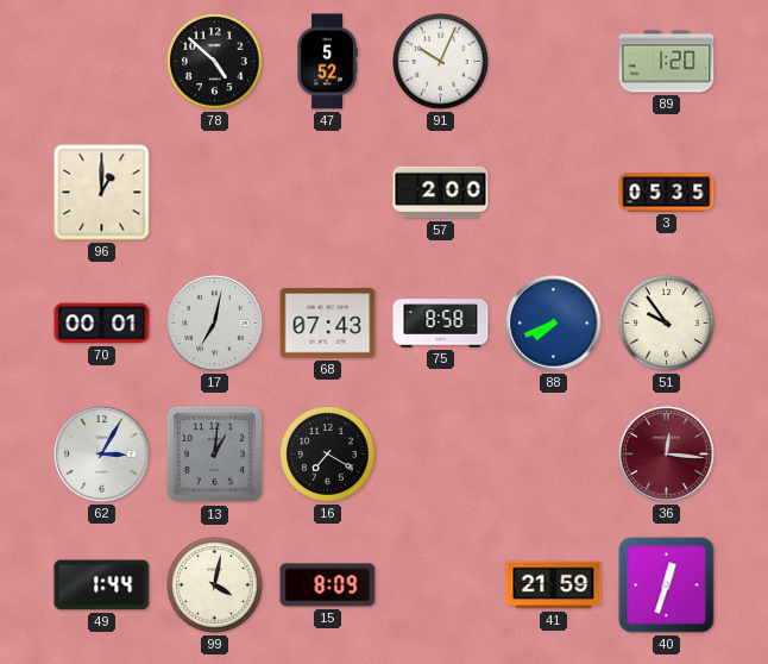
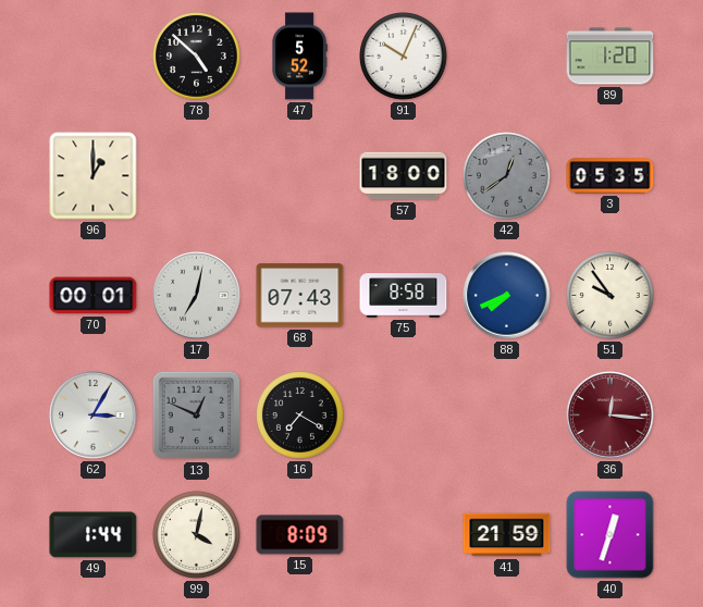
57: 2:00 -> 18:00 (404, 176)
42: none -> 12:39 (507, 176)
13: 1:01 -> 12:49 (197, 416)
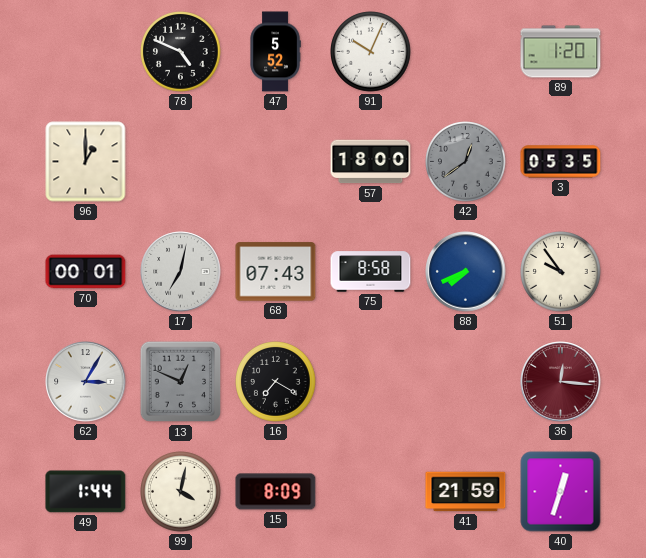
78: 4:52 -> 4:49 (181, 52)
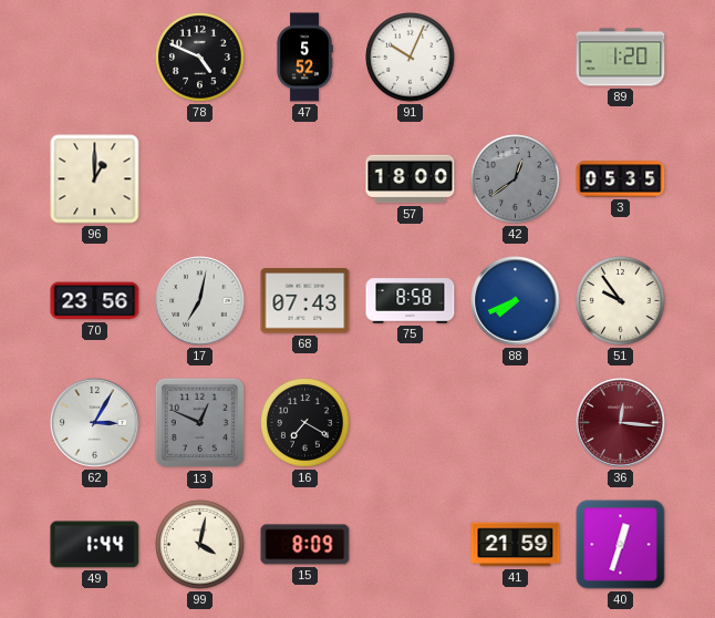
70: 00:01 -> 23:56 (95, 301)
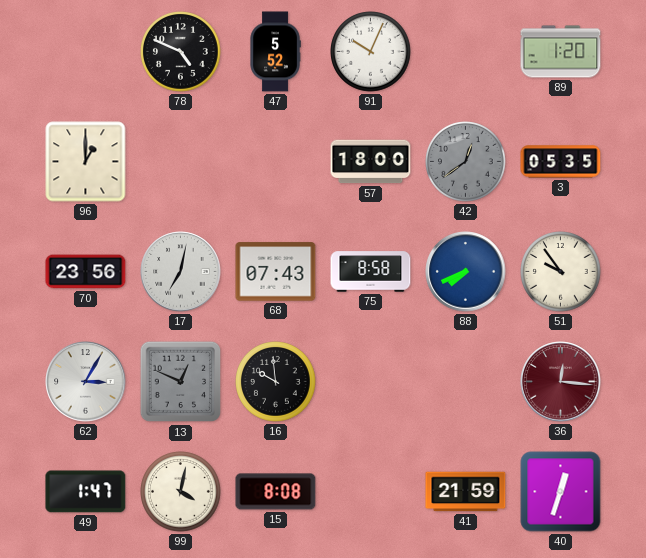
16: 7:20 -> 9:59 (276, 382)
49: 1:44 -> 1:47 (86, 492)
15: 8:09 -> 8:08 (276, 492)
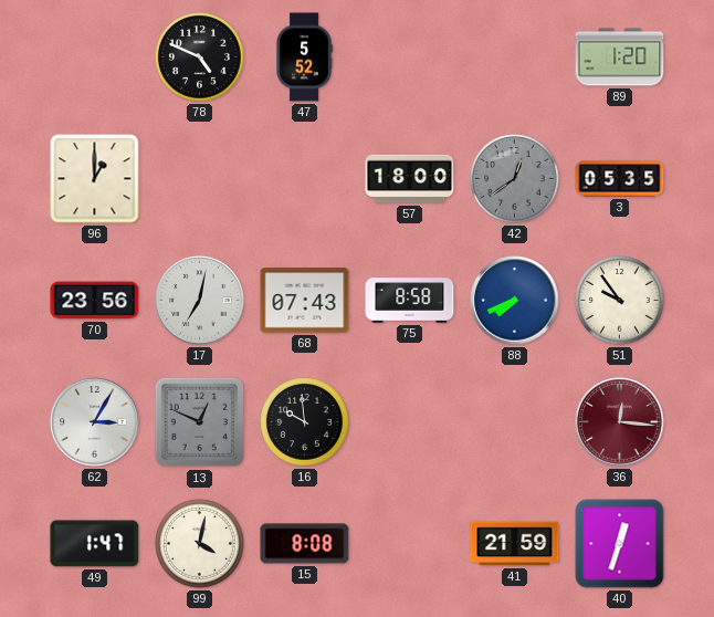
91: 10:04 -> none (371, 52)
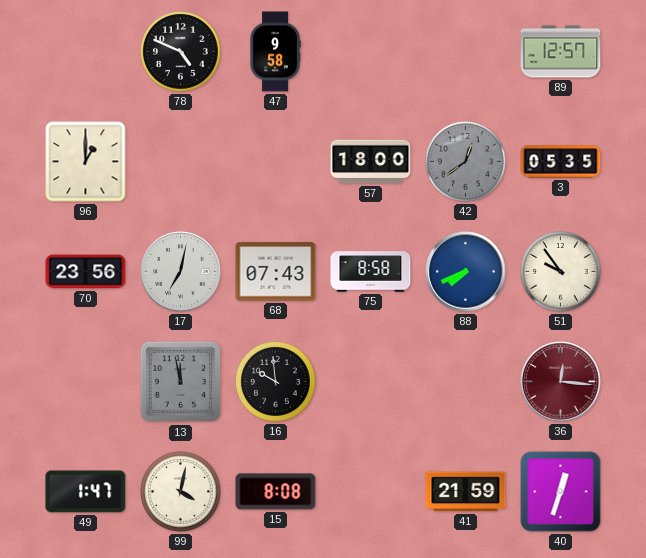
47: 5:52 -> 9:58 (275, 52)
89: 1:20 -> 12:57 (561, 52)
62: 3:05 -> none (95, 422)
13: 12:49 -> 11:58 (181, 382)
